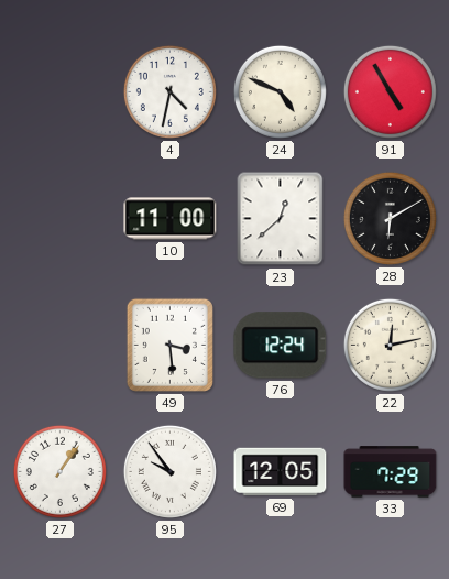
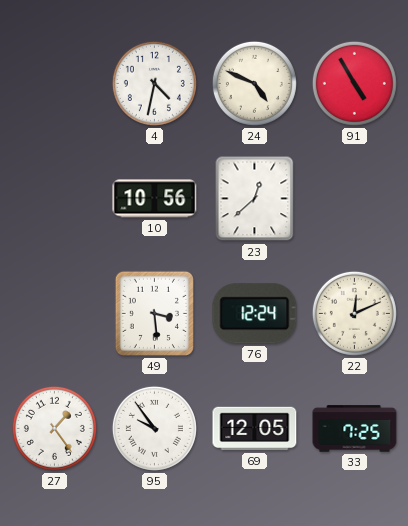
10: 11:00 -> 10:56 (155, 199)
28: 6:10 -> none (390, 218)
22: 12:13 -> 12:11 (354, 313)
27: 1:06 -> 1:24 (54, 428)
33: 7:29 -> 7:25 (355, 429)
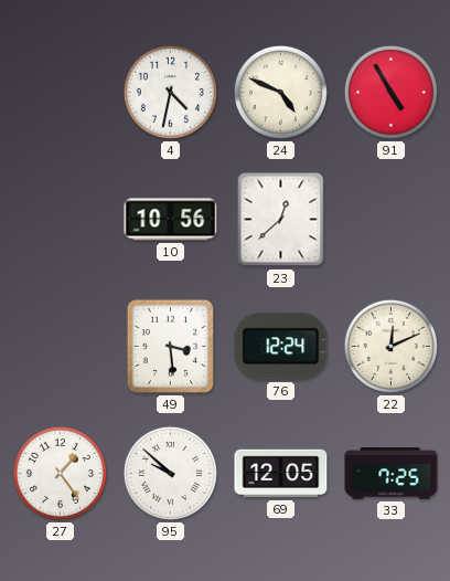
95: 9:54 -> 9:52 (170, 473)
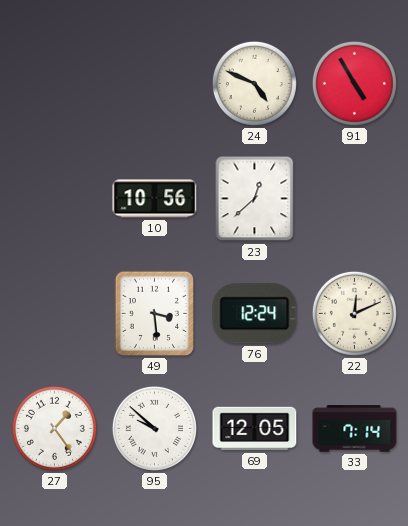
4: 4:32 -> none (170, 92)
33: 7:25 -> 7:14 (355, 429)
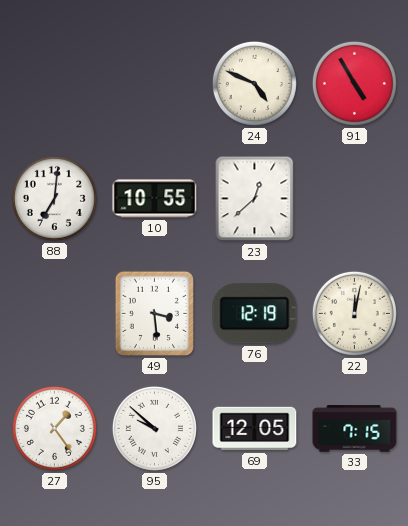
88: none -> 7:01 (54, 198)
10: 10:56 -> 10:55 (155, 199)
76: 12:24 -> 12:19 (255, 314)
22: 12:11 -> 12:02 (354, 313)
33: 7:14 -> 7:15 (355, 429)
